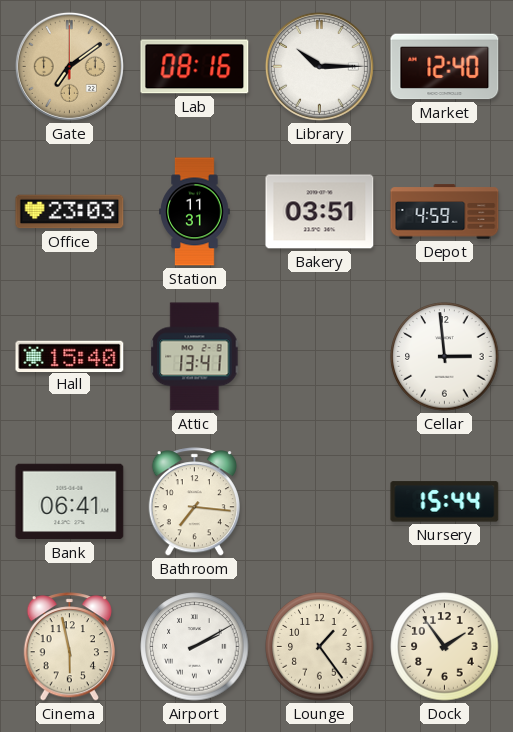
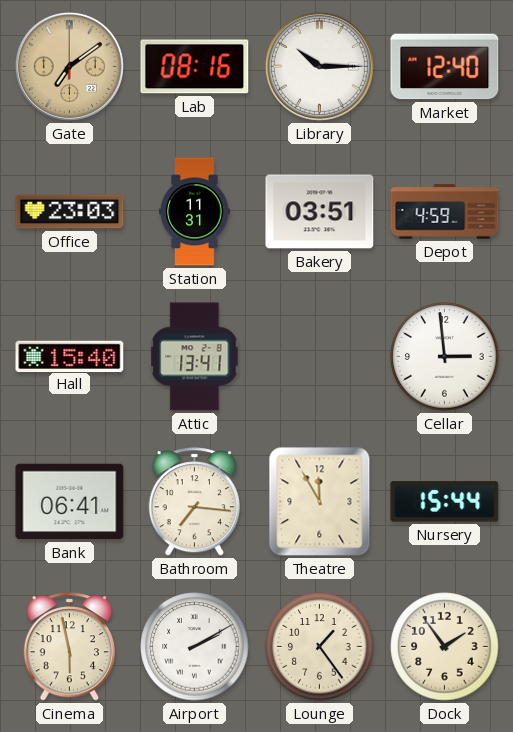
Theatre: none -> 11:55 (320, 502)
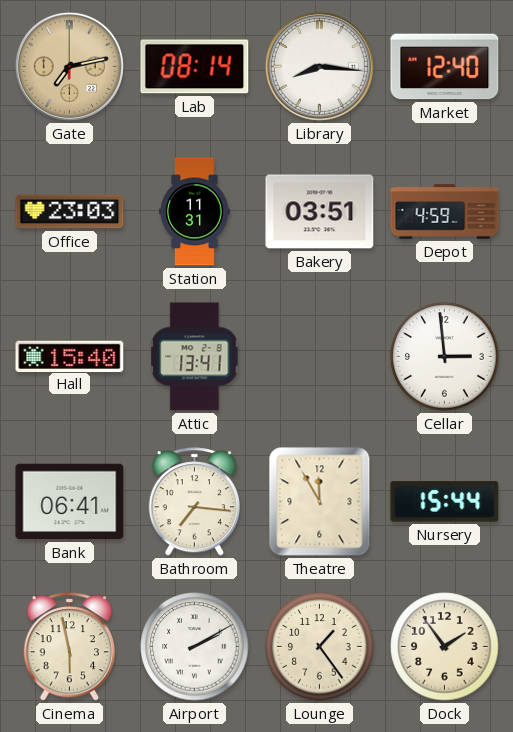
Gate: 7:09 -> 7:13 (69, 66)
Lab: 08:16 -> 08:14 (195, 67)
Library: 10:15 -> 8:16 (319, 66)
